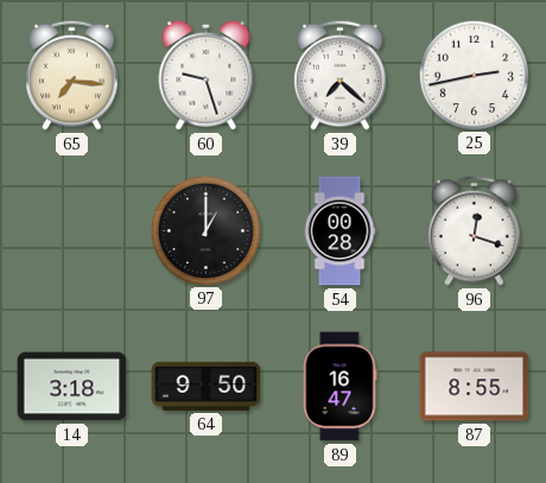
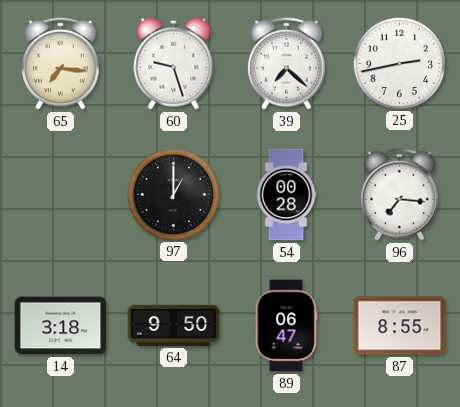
96: 12:18 -> 7:16 (400, 194)
89: 16:47 -> 06:47 (286, 326)
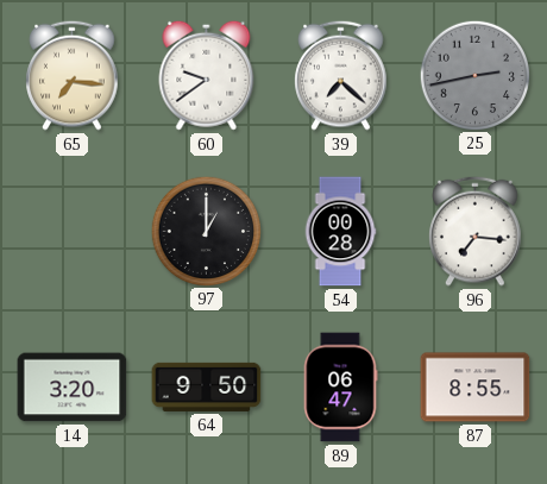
60: 9:27 -> 9:39 (207, 75)
25 dial: white -> grey (474, 75)
14: 3:18 -> 3:20 (73, 388)
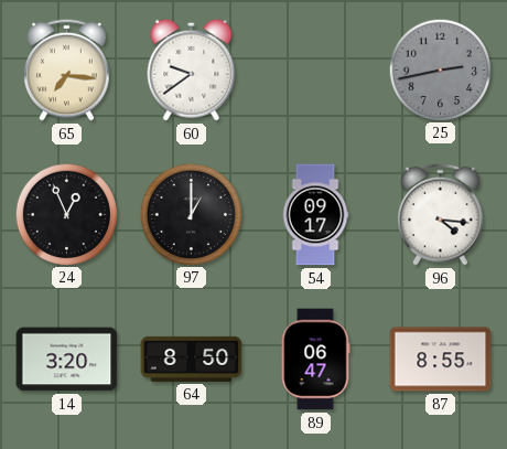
39: 7:22 -> none (341, 75)
24: none -> 12:56 (66, 214)
54: 00:28 -> 09:17 (315, 215)
96: 7:16 -> 4:16 (441, 214)
64: 9:50 -> 8:50 (192, 359)
